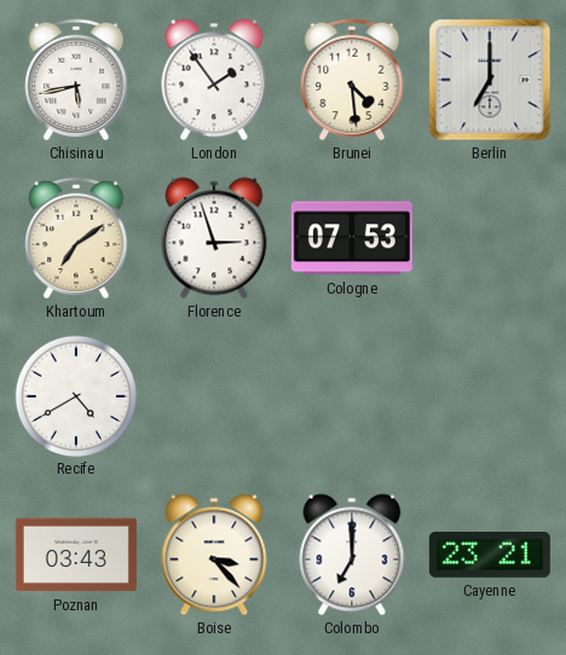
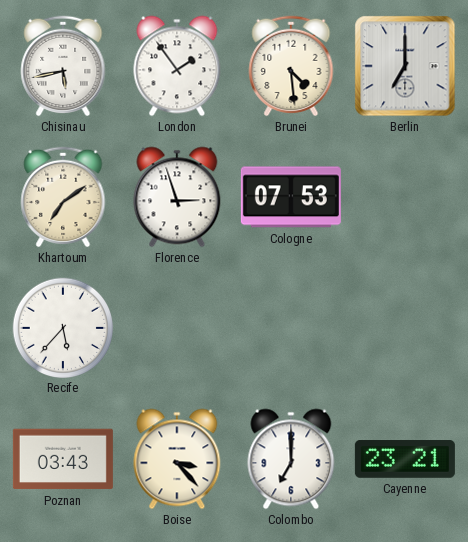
Recife: 4:40 -> 5:37 (62, 327)
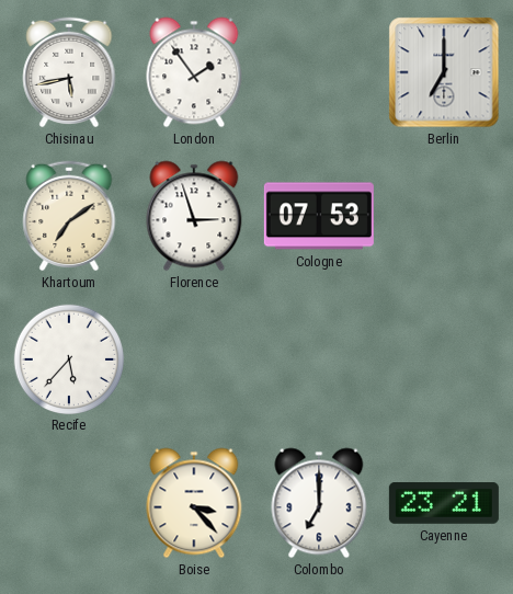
Brunei: 4:29 -> none (291, 66)
Poznan: 03:43 -> none (63, 459)
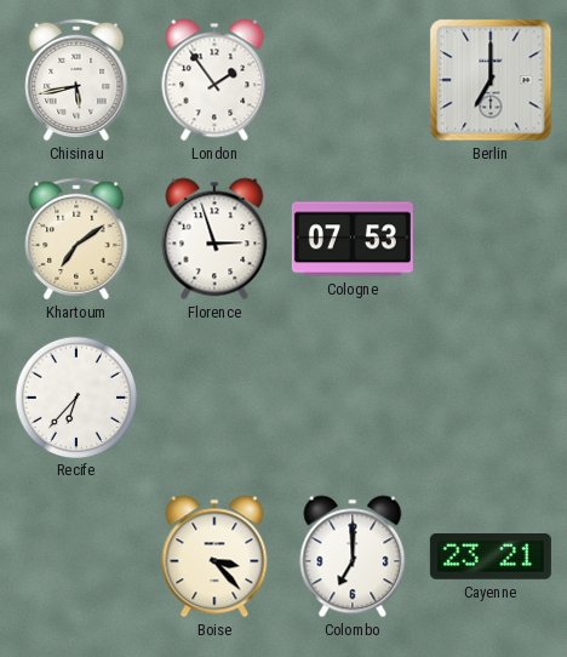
Recife: 5:37 -> 6:37 (75, 396)
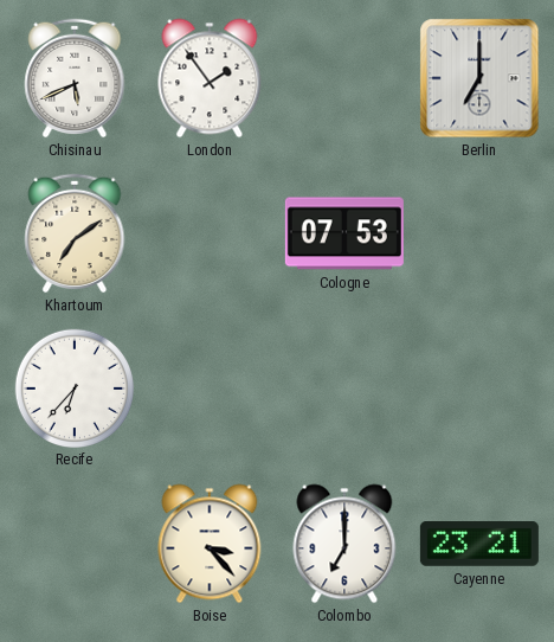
Chisinau: 5:43 -> 5:41 (75, 78)
Florence: 2:57 -> none (214, 239)
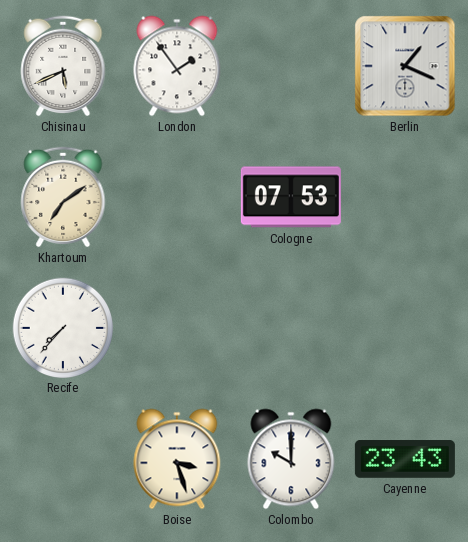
Berlin: 7:00 -> 1:19 (405, 66)
Recife: 6:37 -> 7:37 (62, 327)
Boise: 3:23 -> 3:27 (177, 459)
Colombo: 7:00 -> 10:00 (291, 459)
Cayenne: 23:21 -> 23:43 (405, 460)
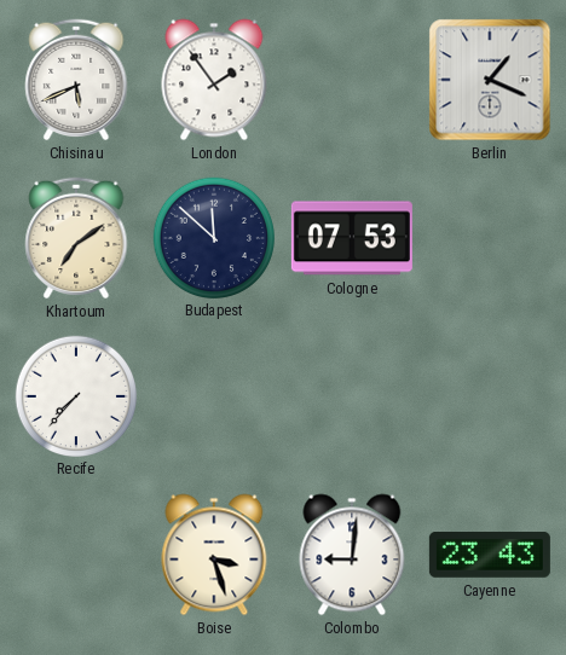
Budapest: none -> 11:52 (213, 237)
Colombo: 10:00 -> 9:01 (352, 555)
